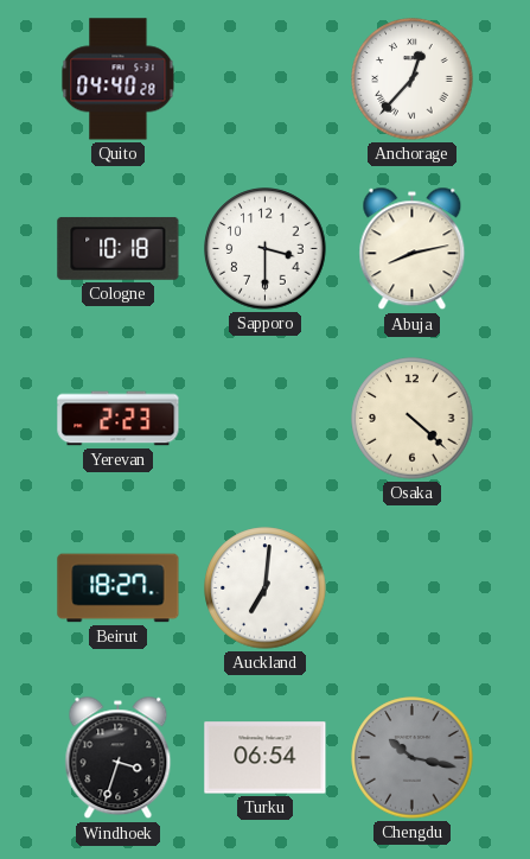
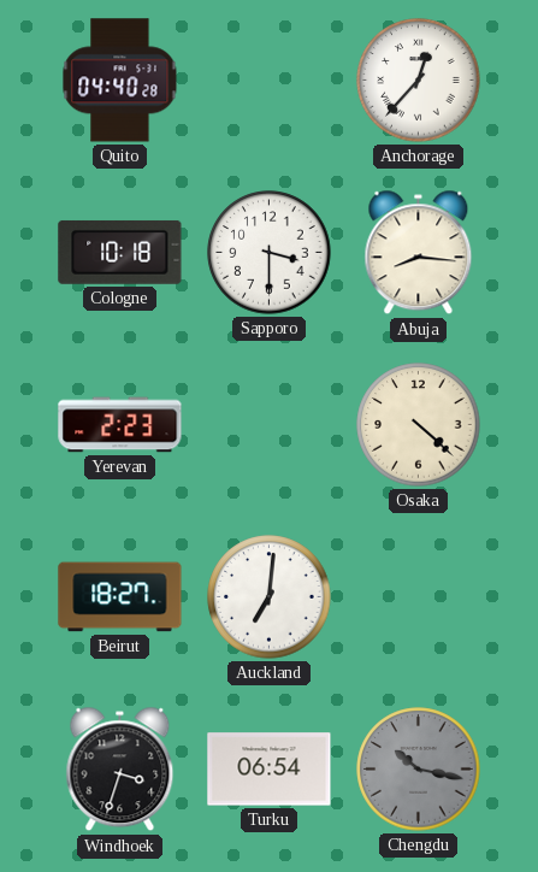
Abuja: 8:13 -> 8:16 (419, 253)
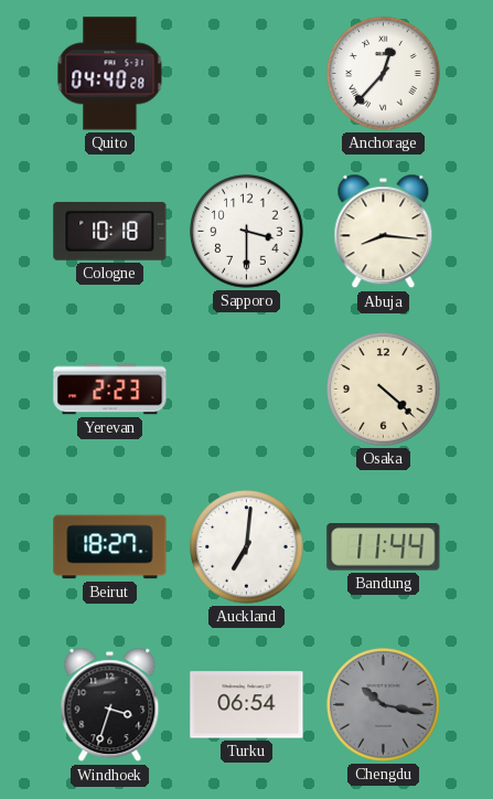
Bandung: none -> 11:44 (384, 547)
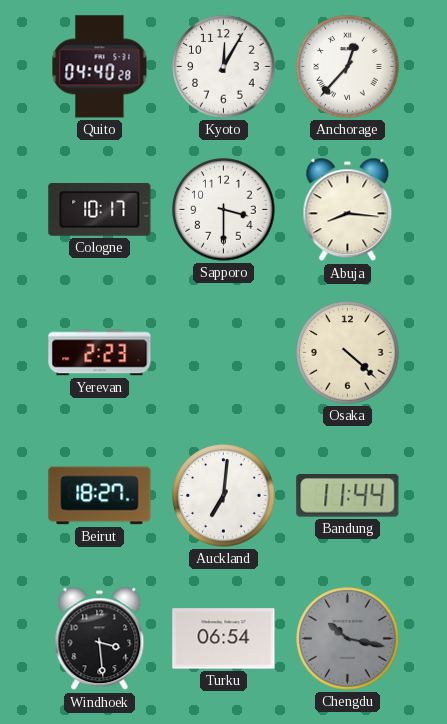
Kyoto: none -> 12:05 (224, 67)
Cologne: 10:18 -> 10:17 (100, 209)
Windhoek: 3:33 -> 3:29 (100, 639)
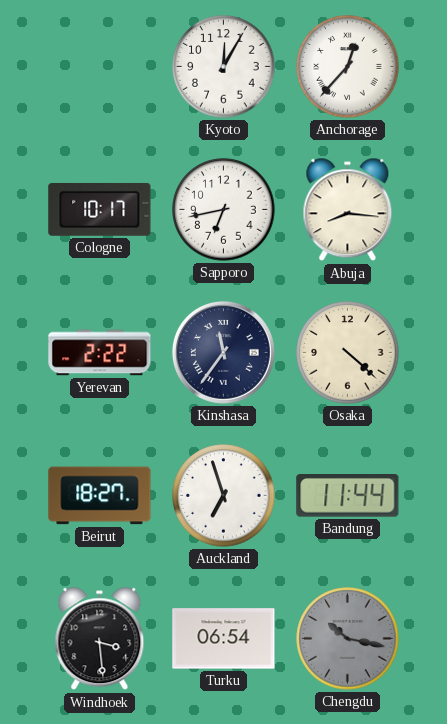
Quito: 04:40 -> none (100, 67)
Sapporo: 3:30 -> 6:43 (224, 210)
Yerevan: 2:23 -> 2:22 (100, 353)
Kinshasa: none -> 11:36 (223, 352)
Auckland: 7:01 -> 6:57 (224, 496)
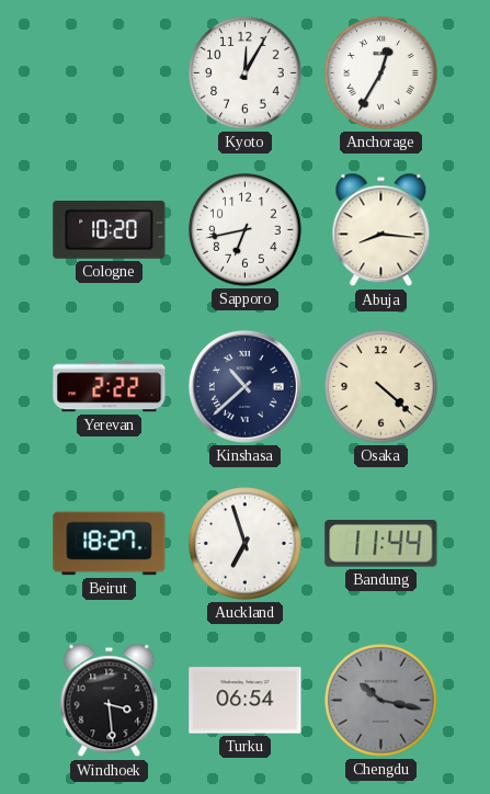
Anchorage: 12:37 -> 12:35 (381, 73)
Cologne: 10:17 -> 10:20 (110, 229)
Kinshasa: 11:36 -> 10:38 (244, 386)
